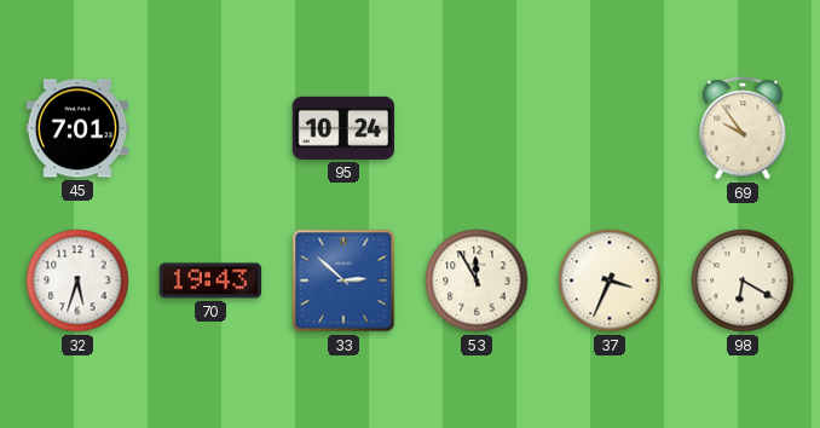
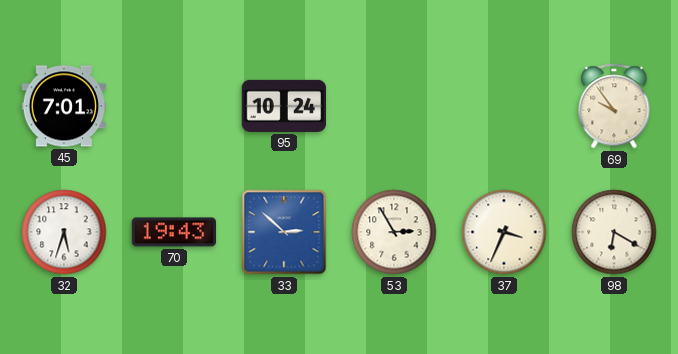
53: 11:55 -> 2:55 (394, 232)
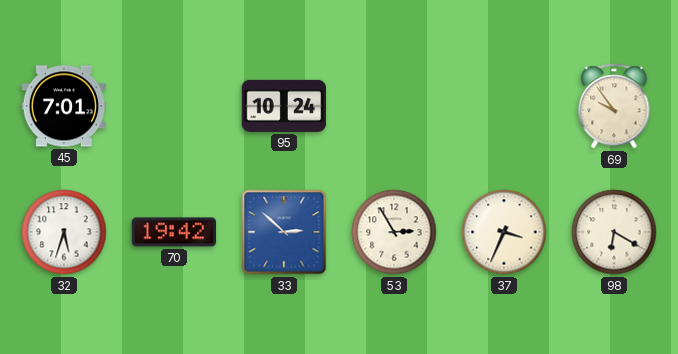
70: 19:43 -> 19:42 (174, 232)
